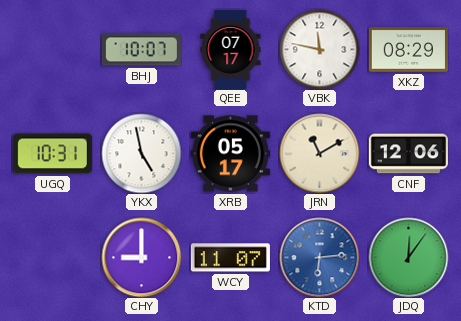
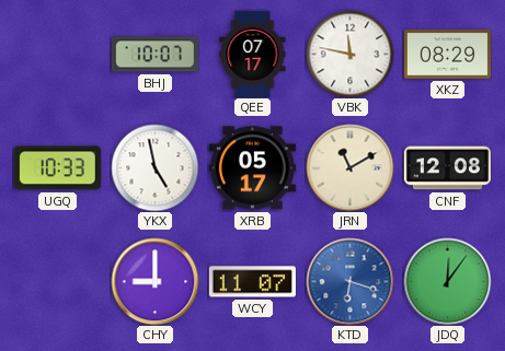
UGQ: 10:31 -> 10:33 (57, 168)
CNF: 12:06 -> 12:08 (447, 168)
KTD: 6:14 -> 6:18 (349, 281)
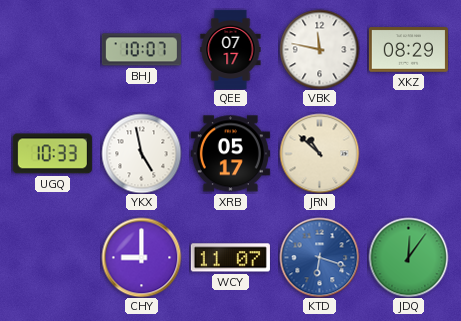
JRN: 11:10 -> 10:52 (319, 153)
CNF: 12:08 -> none (447, 168)
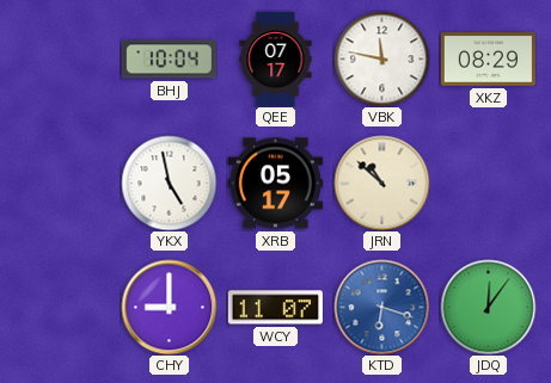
BHJ: 10:07 -> 10:04 (169, 60)
UGQ: 10:33 -> none (52, 154)
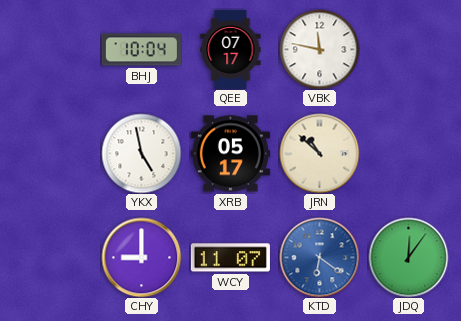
XKZ: 08:29 -> none (488, 60)
KTD: 6:18 -> 6:21 (319, 257)
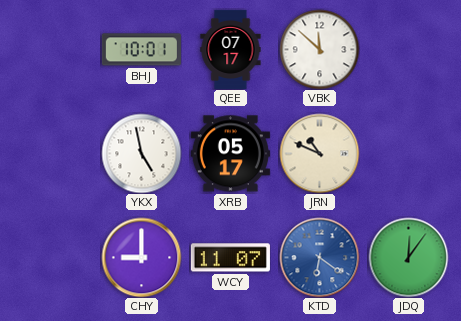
BHJ: 10:04 -> 10:01 (141, 50)
VBK: 11:47 -> 11:52 (319, 49)
JRN: 10:52 -> 10:49 (319, 153)
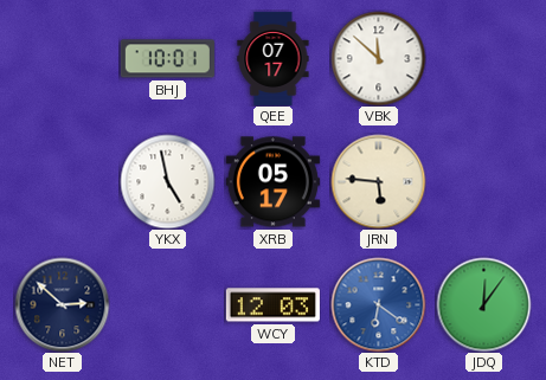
JRN: 10:49 -> 5:46 (378, 181)
NET: none -> 2:52 (62, 304)
CHY: 9:00 -> none (141, 257)
WCY: 11:07 -> 12:03 (272, 305)
